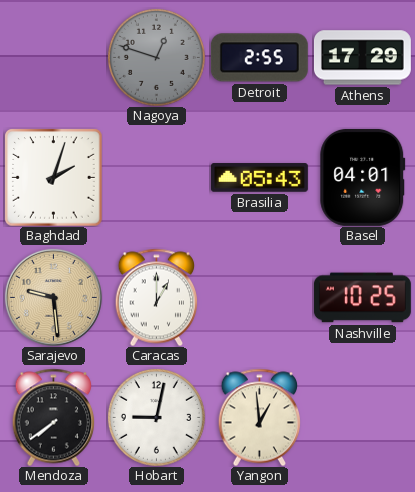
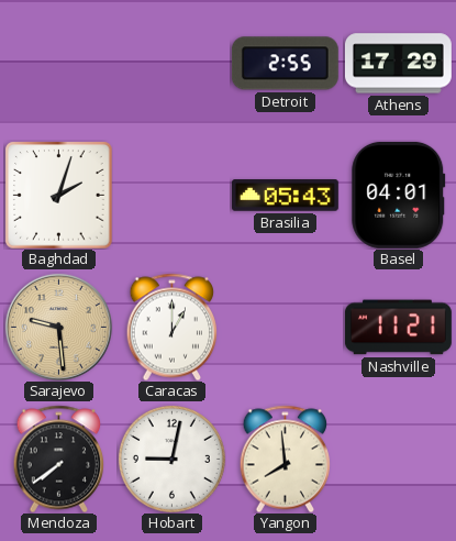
Nagoya: 12:48 -> none (156, 57)
Nashville: 10:25 -> 11:21 (398, 328)
Yangon: 12:59 -> 7:59 (285, 459)
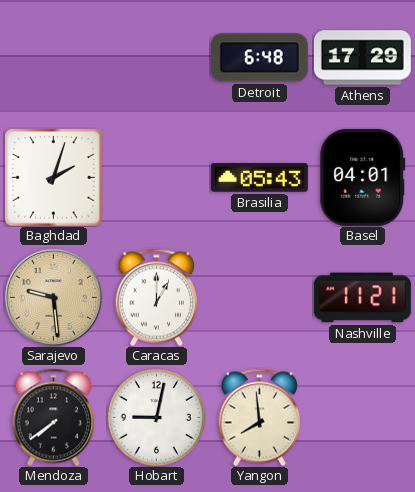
Detroit: 2:55 -> 6:48 (259, 58)
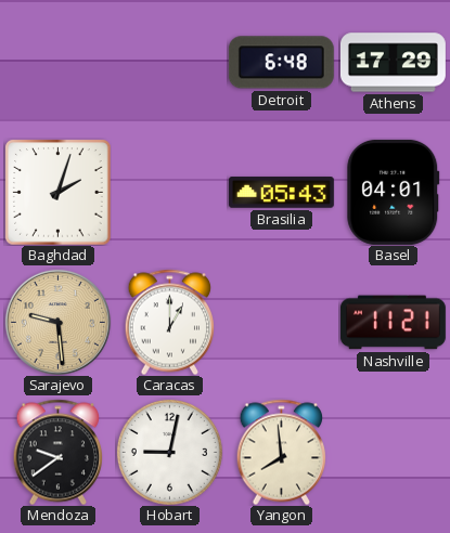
Mendoza: 7:39 -> 9:39 (57, 452)
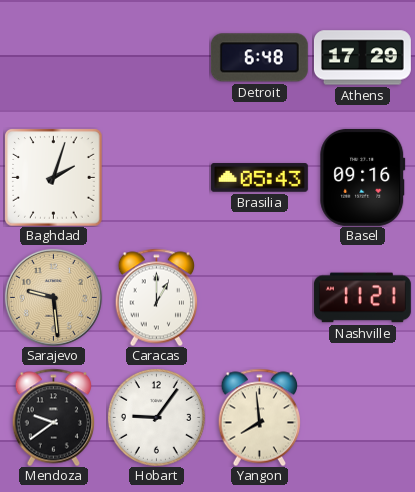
Basel: 04:01 -> 09:16 (363, 177)
Hobart: 9:02 -> 9:06 (156, 417)
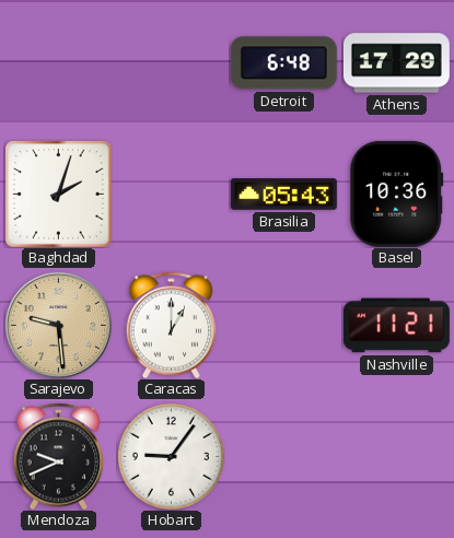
Basel: 09:16 -> 10:36 (397, 194)
Mendoza: 9:39 -> 9:41 (58, 456)
Yangon: 7:59 -> none (259, 417)
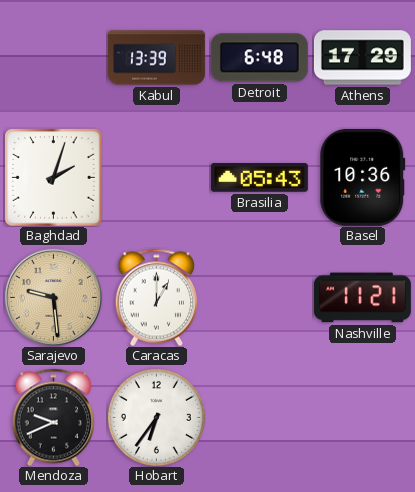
Kabul: none -> 13:39 (157, 58)
Hobart: 9:06 -> 6:36 (156, 417)
